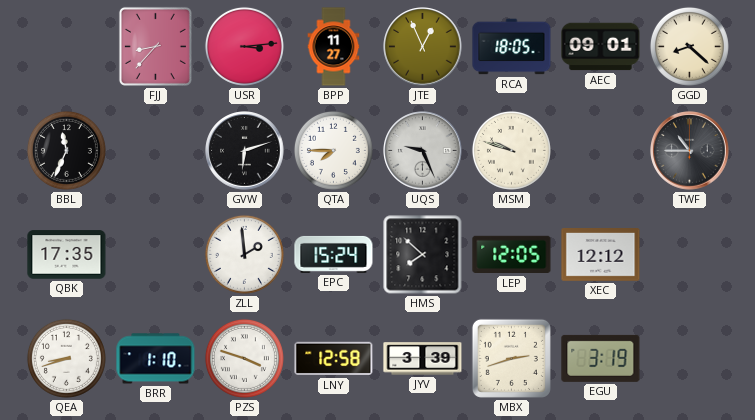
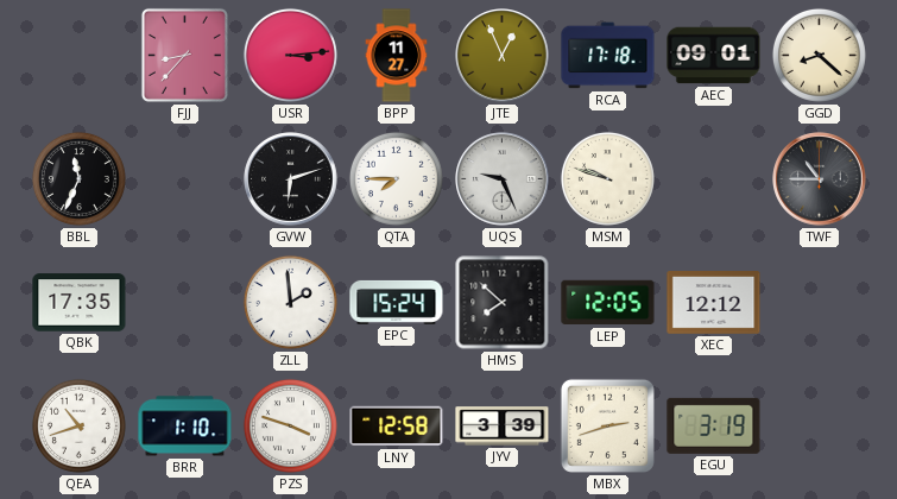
RCA: 18:05 -> 17:18 (608, 56)
QEA: 8:42 -> 10:42 (78, 425)
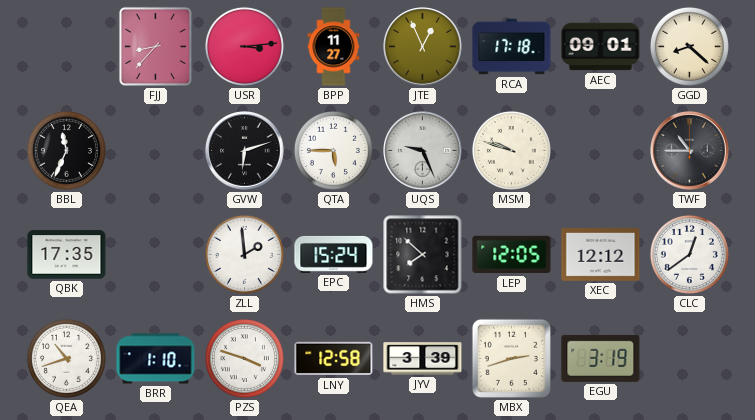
QTA: 7:45 -> 5:45 (333, 150)
CLC: none -> 12:39 (689, 254)
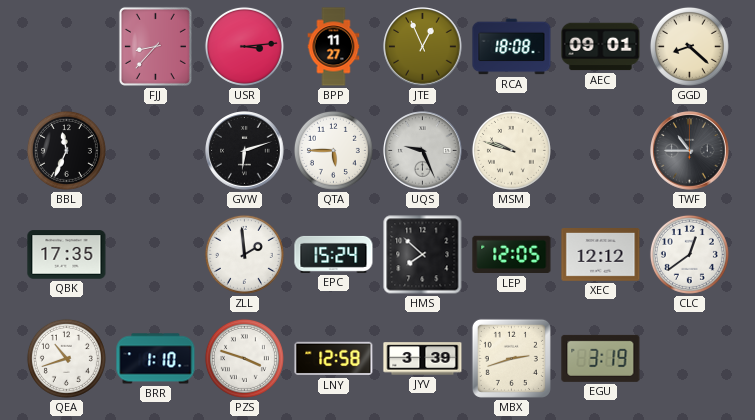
RCA: 17:18 -> 18:08 (512, 47)
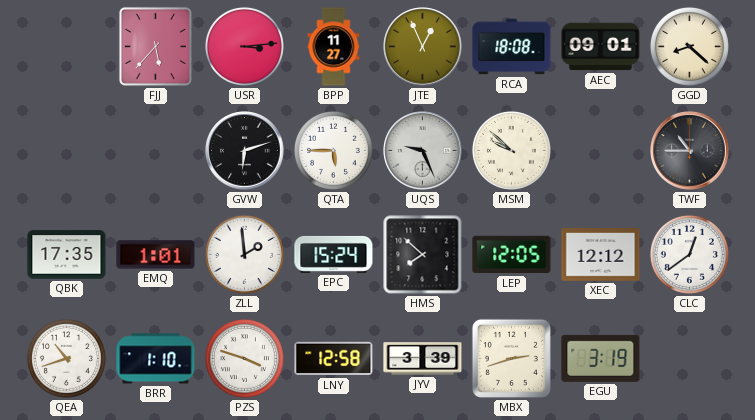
FJJ: 8:37 -> 5:37 (155, 46)
BBL: 11:34 -> none (66, 150)
MSM: 9:48 -> 9:52 (511, 150)
EMQ: none -> 1:01 (156, 255)
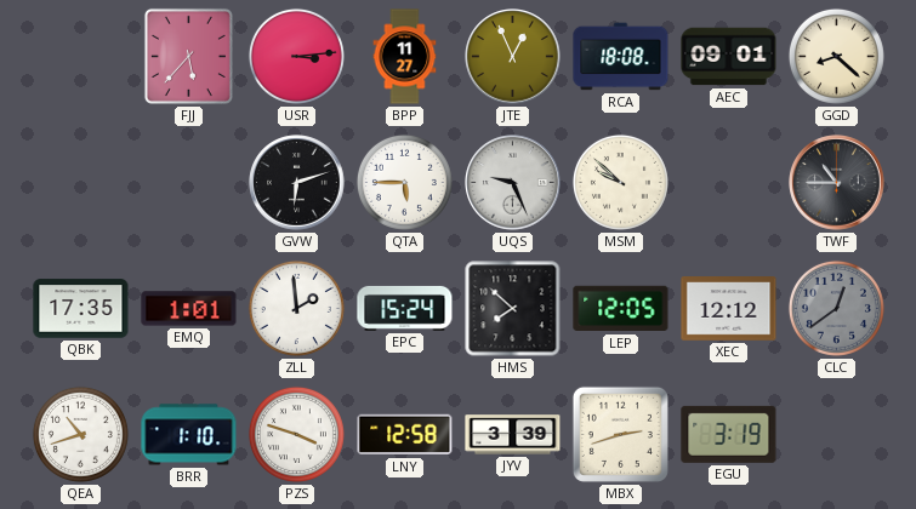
CLC dial: white -> grey (836, 308)
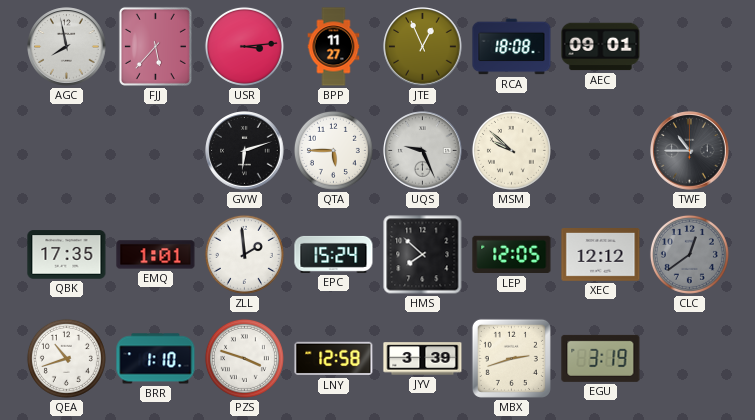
AGC: none -> 7:58 (67, 47)
GGD: 8:22 -> none (836, 56)
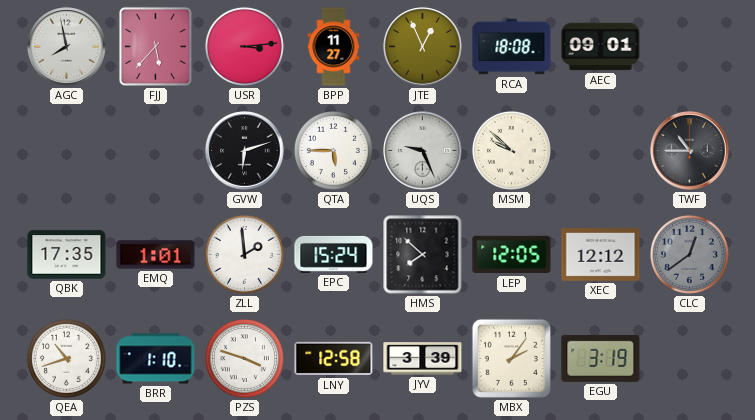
MBX: 2:42 -> 2:06 (511, 358)
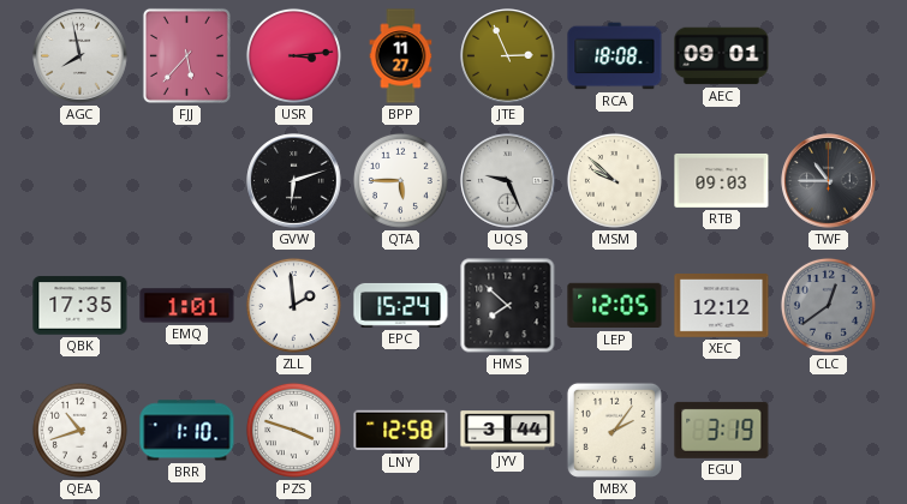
JTE: 12:56 -> 2:56 (508, 56)
RTB: none -> 09:03 (722, 181)
JYV: 3:39 -> 3:44 (508, 431)
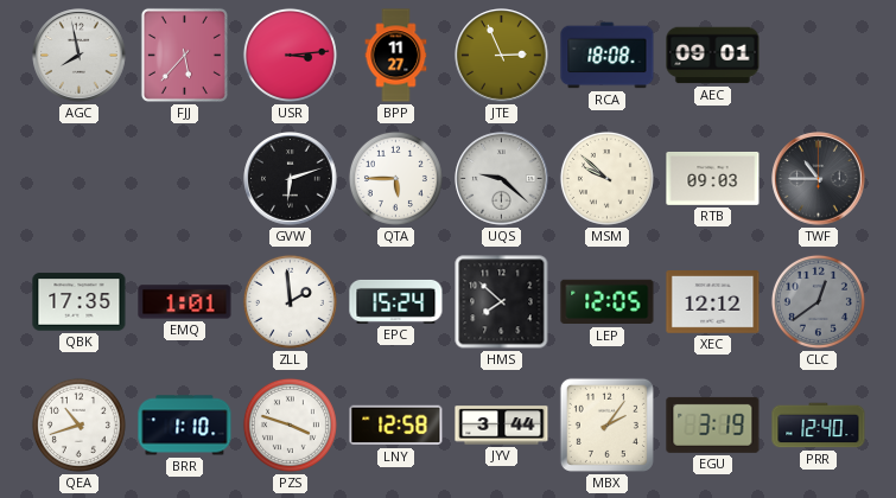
UQS: 9:26 -> 9:22 (502, 179)
PRR: none -> 12:40 (819, 426)
